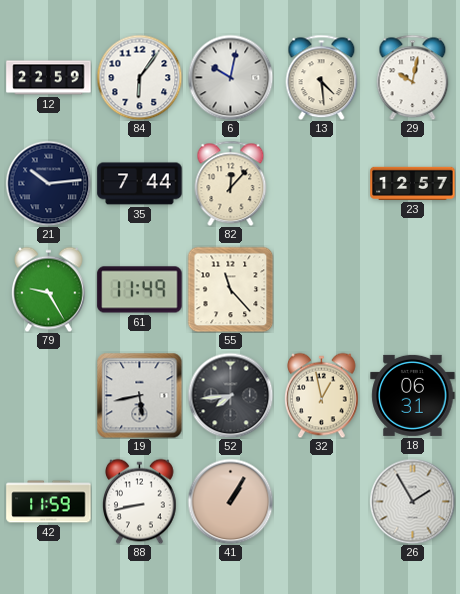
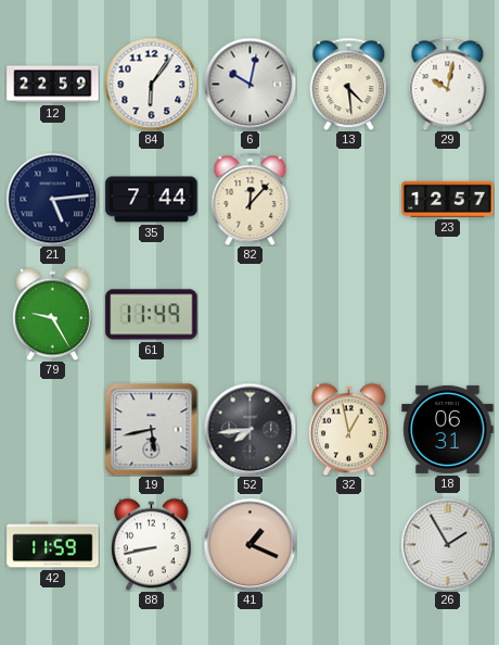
21: 10:14 -> 5:14 (52, 199)
55: 11:23 -> none (230, 289)
41: 1:05 -> 1:19 (250, 544)
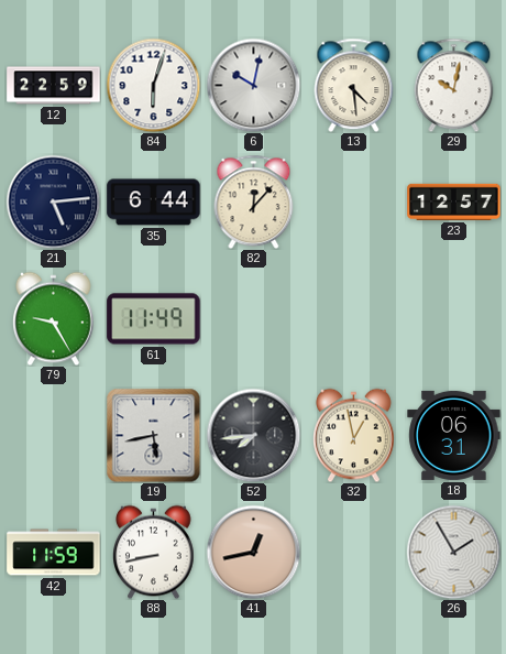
84: 6:06 -> 6:03 (153, 85)
35: 7:44 -> 6:44 (154, 203)
41: 1:19 -> 12:43 (253, 552)
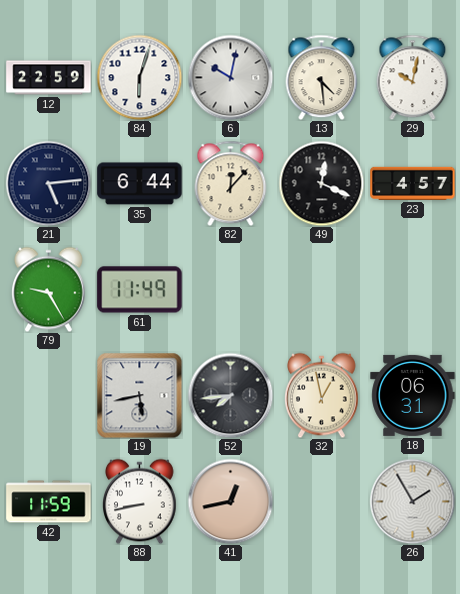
49: none -> 12:19 (321, 183)
23: 12:57 -> 4:57 (413, 183)
